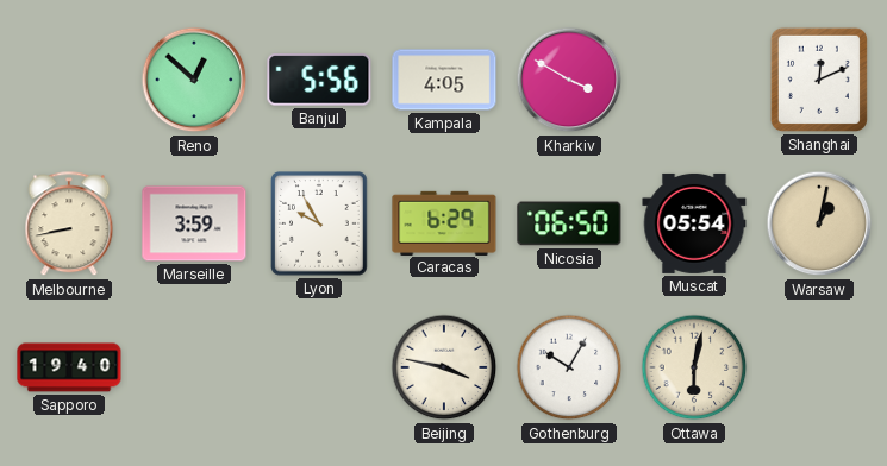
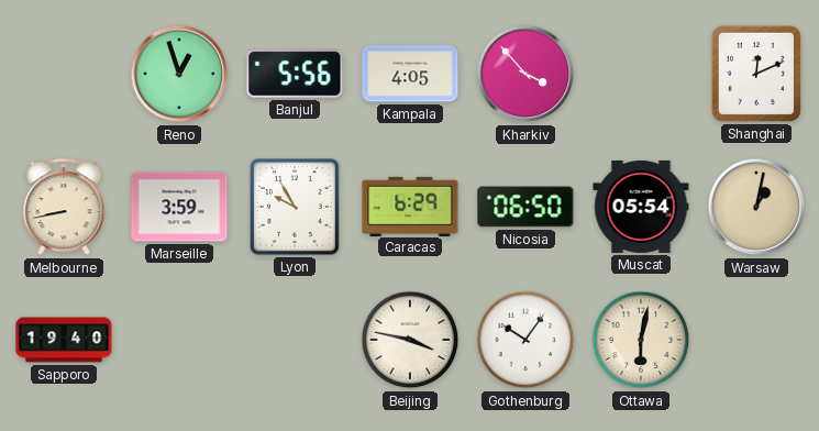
Reno: 12:52 -> 12:57 (179, 74)
Kharkiv: 3:50 -> 3:53 (525, 74)
Gothenburg: 10:05 -> 10:06 (525, 340)
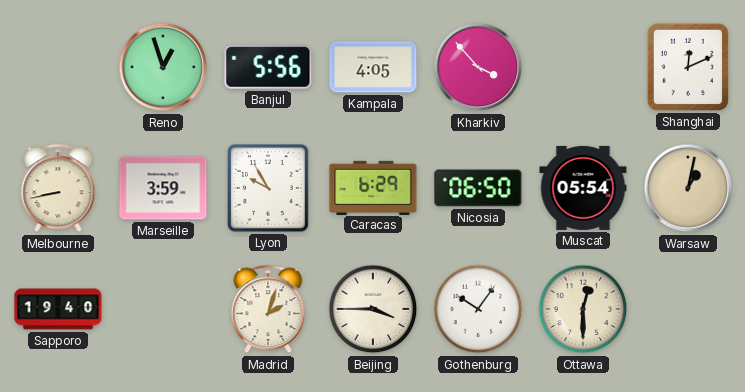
Madrid: none -> 2:03 (268, 310)
Beijing: 3:47 -> 3:45 (373, 309)
Ottawa: 6:02 -> 12:30 (583, 309)
